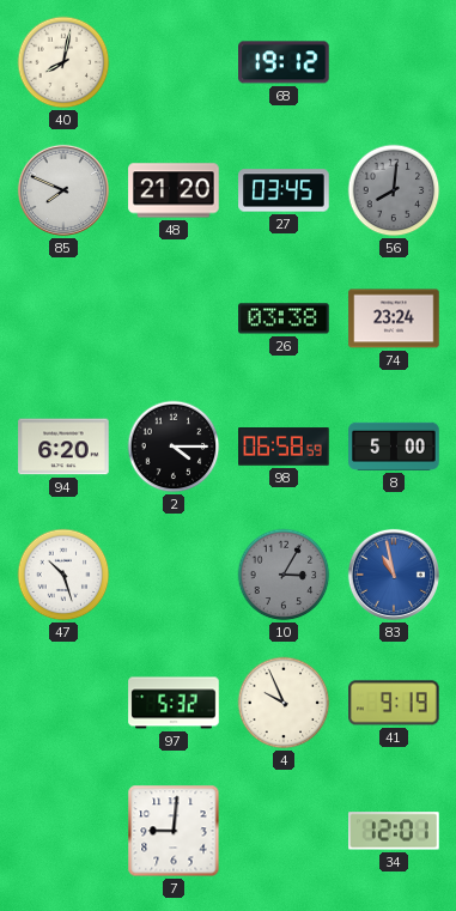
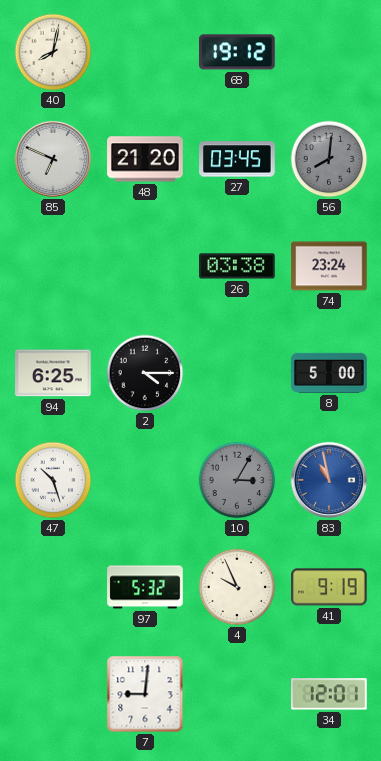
85: 7:49 -> 6:49 (53, 159)
94: 6:20 -> 6:25 (53, 373)
98: 06:58 -> none (284, 448)
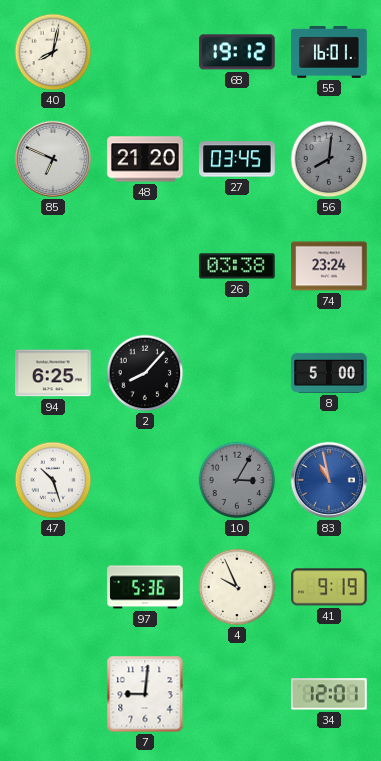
55: none -> 16:01 (329, 52)
2: 4:15 -> 8:07 (145, 373)
97: 5:32 -> 5:36 (145, 587)
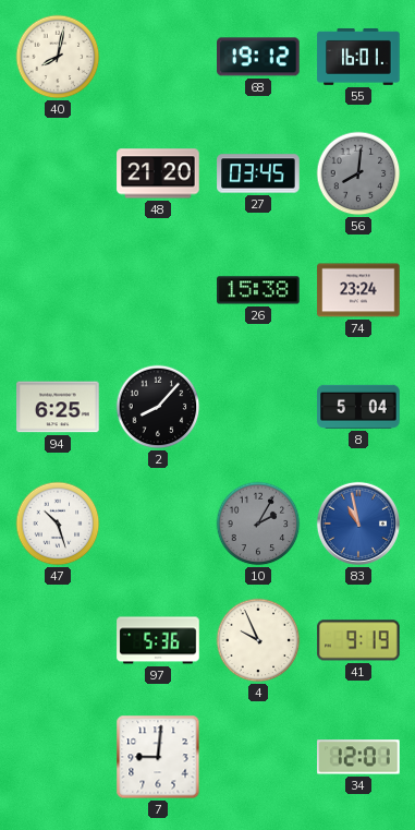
85: 6:49 -> none (53, 159)
26: 03:38 -> 15:38 (258, 290)
8: 5:00 -> 5:04 (358, 407)
10: 3:05 -> 2:05 (258, 524)
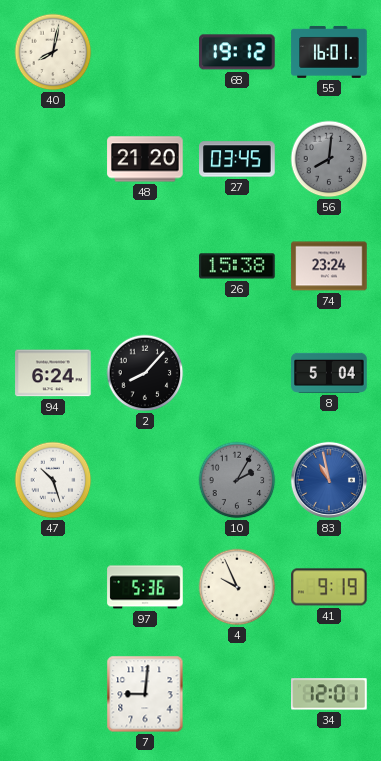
94: 6:25 -> 6:24 (53, 373)
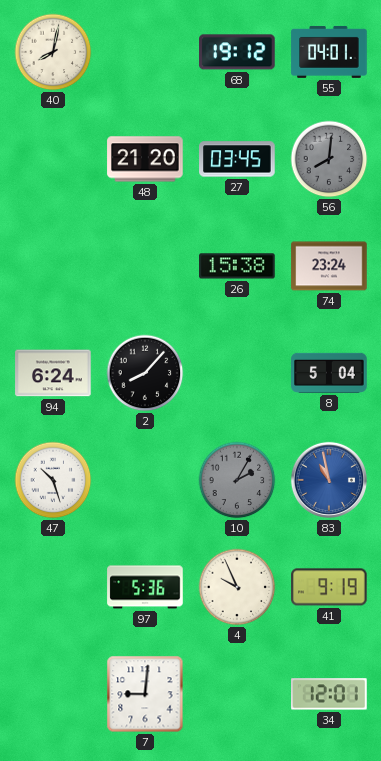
55: 16:01 -> 04:01 (329, 52)
